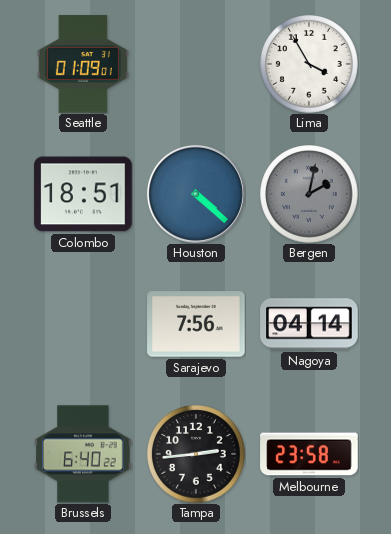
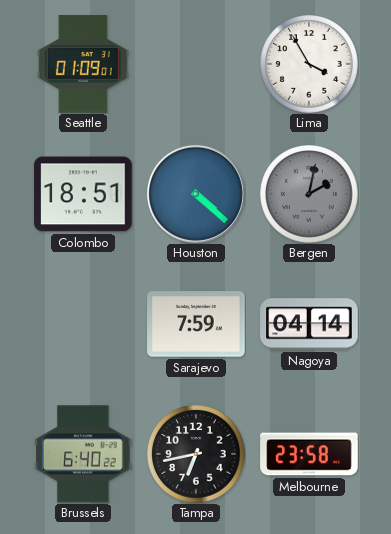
Sarajevo: 7:56 -> 7:59 (196, 324)
Tampa: 2:44 -> 6:43 (196, 454)
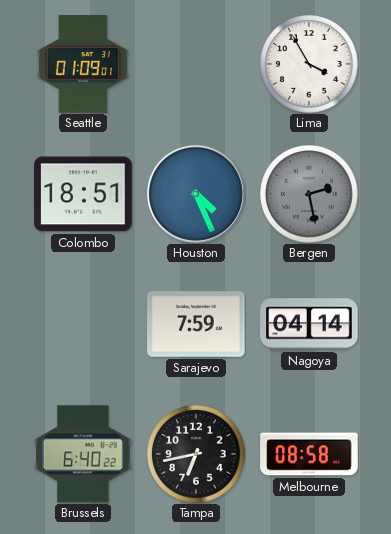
Houston: 4:22 -> 4:26 (196, 194)
Bergen: 2:02 -> 2:28 (309, 194)
Melbourne: 23:58 -> 08:58 (309, 454)
